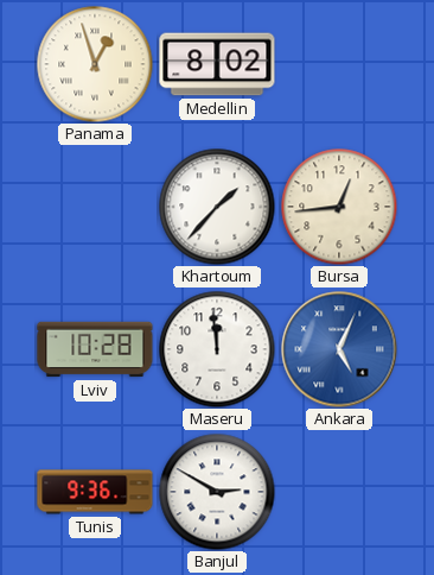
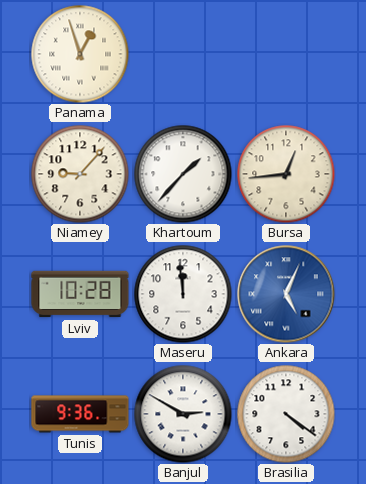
Medellin: 8:02 -> none (217, 64)
Niamey: none -> 9:07 (80, 174)
Brasilia: none -> 4:21 (286, 414)
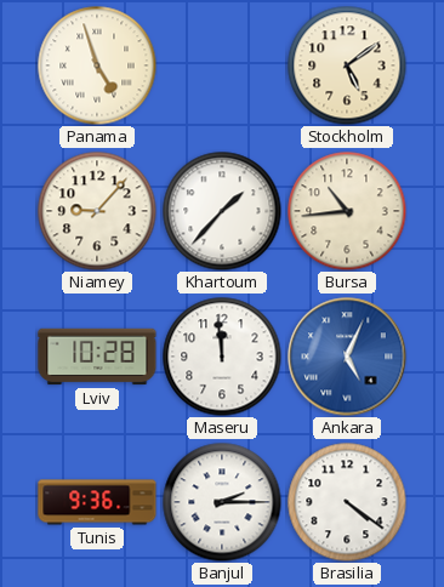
Panama: 12:57 -> 4:57 (97, 65)
Stockholm: none -> 5:09 (347, 65)
Bursa: 12:44 -> 10:44 (347, 211)
Banjul: 2:50 -> 2:15 (222, 502)
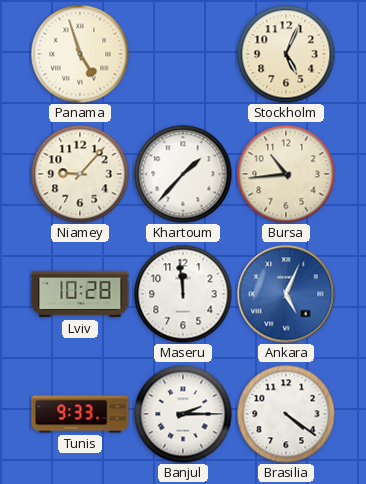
Stockholm: 5:09 -> 5:04 (286, 54)
Tunis: 9:36 -> 9:33 (80, 414)
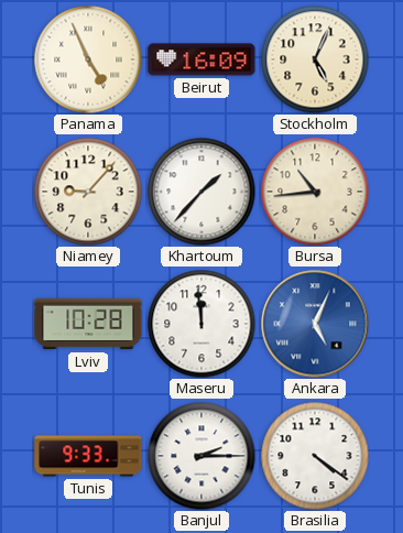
Panama: 4:57 -> 4:56 (88, 59)
Beirut: none -> 16:09 (201, 59)
